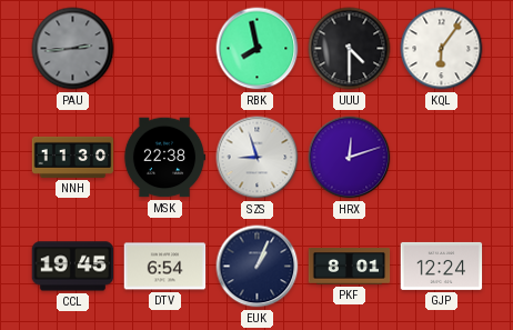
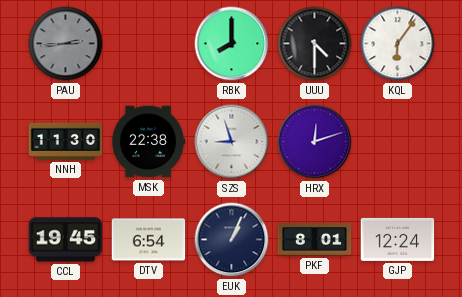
RBK: 7:58 -> 8:00 (232, 44)
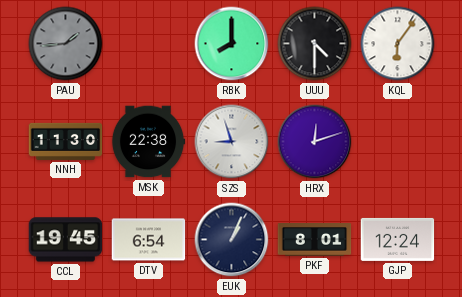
PAU: 2:44 -> 1:44 (66, 44)
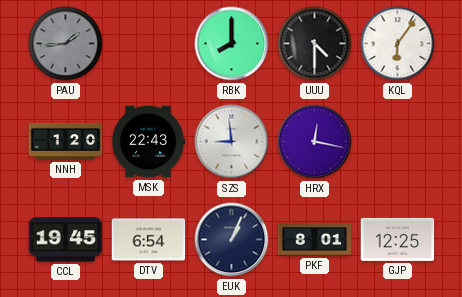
NNH: 11:30 -> 1:20 (66, 141)
MSK: 22:38 -> 22:43 (148, 142)
SZS: 8:57 -> 8:59 (232, 142)
HRX: 12:12 -> 12:17 (315, 142)
GJP: 12:24 -> 12:25 (398, 239)
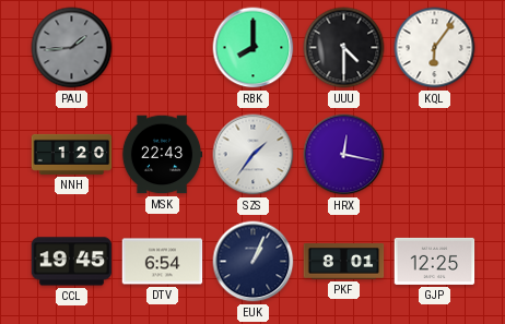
SZS: 8:59 -> 1:36 (254, 155)
